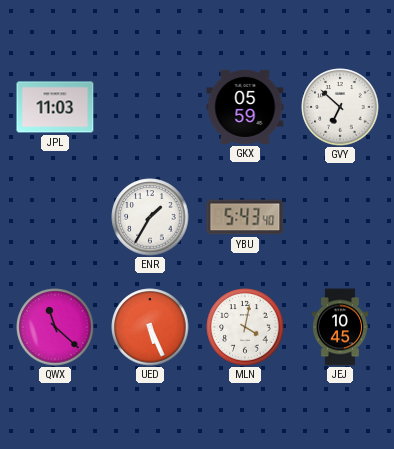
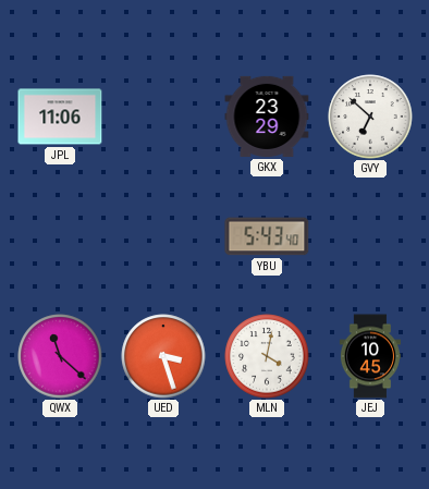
JPL: 11:03 -> 11:06 (60, 117)
GKX: 05:59 -> 23:29 (267, 117)
ENR: 1:35 -> none (150, 217)
UED: 5:26 -> 3:27 (163, 356)
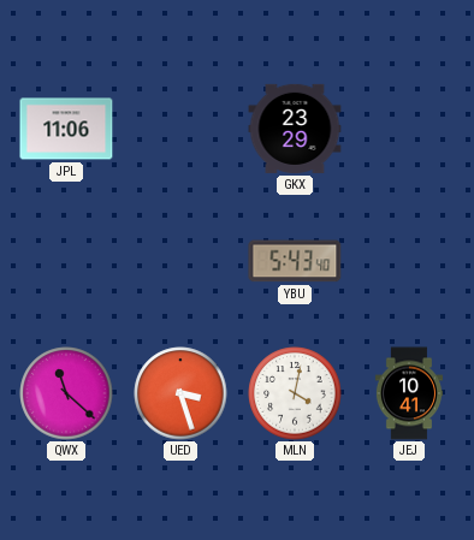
GVY: 6:52 -> none (370, 117)
JEJ: 10:45 -> 10:41 (409, 393)
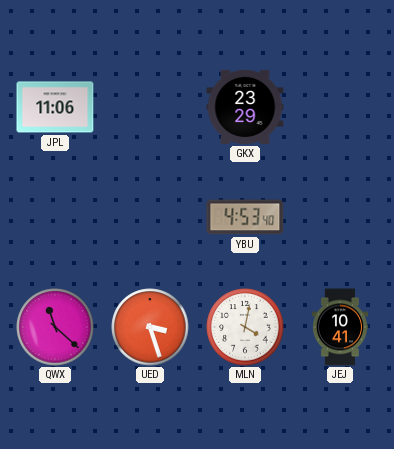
YBU: 5:43 -> 4:53 (245, 217)
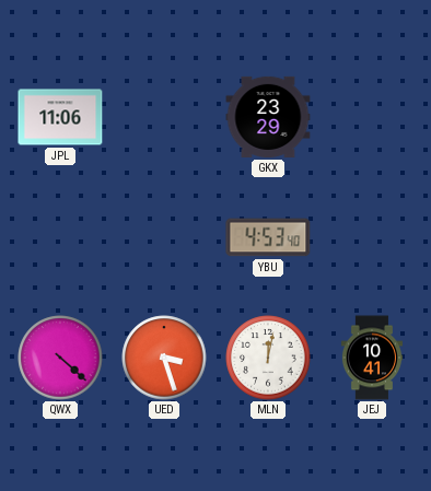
QWX: 11:22 -> 4:22 (60, 358)
MLN: 4:02 -> 12:02 (268, 358)
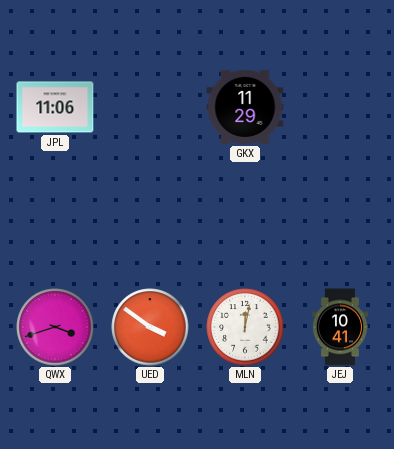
GKX: 23:29 -> 11:29 (245, 107)
YBU: 4:53 -> none (268, 237)
QWX: 4:22 -> 3:42 (55, 327)
UED: 3:27 -> 3:51 (150, 327)
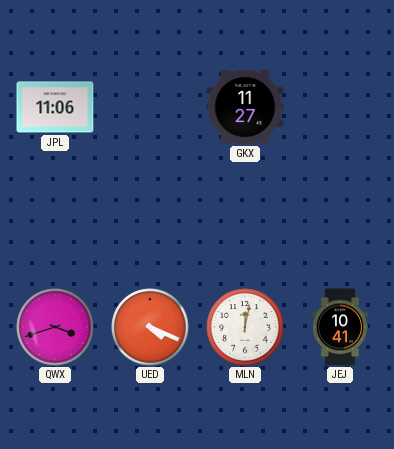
GKX: 11:29 -> 11:27 (245, 107)
UED: 3:51 -> 4:19 (150, 327)
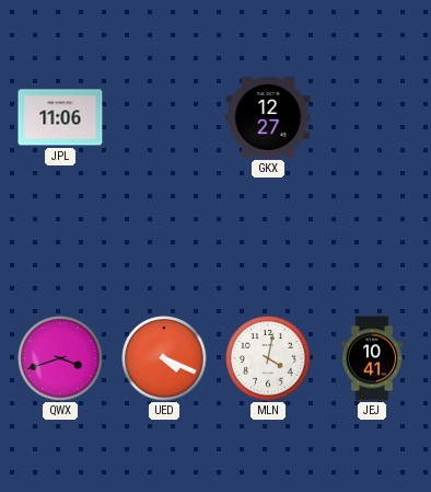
GKX: 11:27 -> 12:27 (268, 117)
MLN: 12:02 -> 4:02 (268, 358)
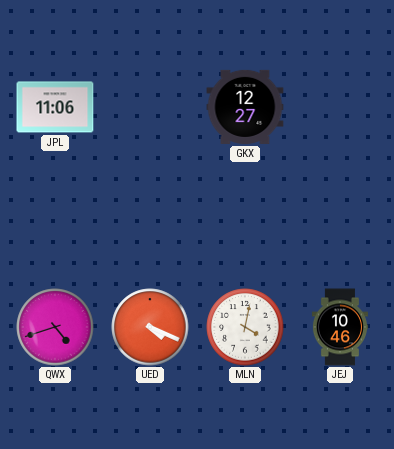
QWX: 3:42 -> 4:42 (55, 327)
JEJ: 10:41 -> 10:46 (340, 327)
